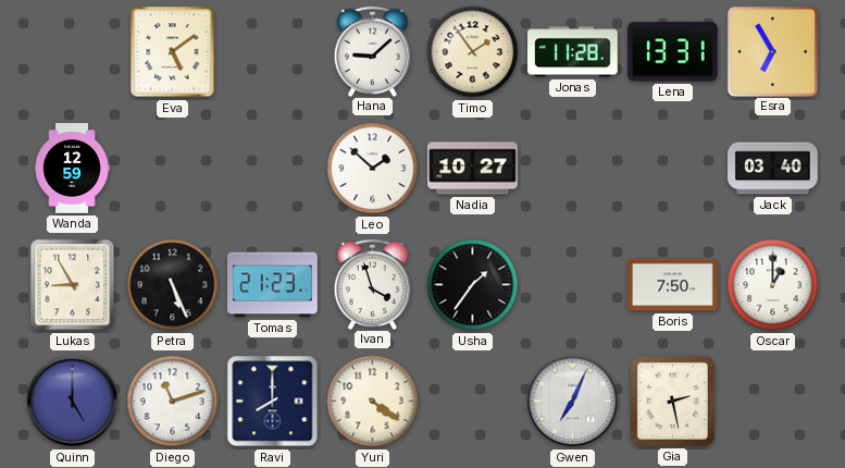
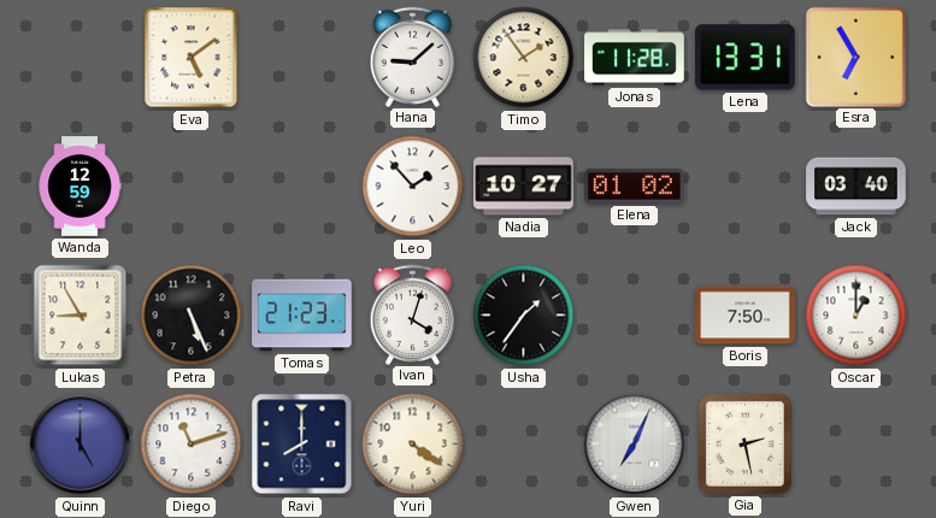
Leo: 1:52 -> 1:53 (413, 187)
Elena: none -> 01:02 (635, 187)
Ivan: 3:57 -> 4:03 (413, 314)
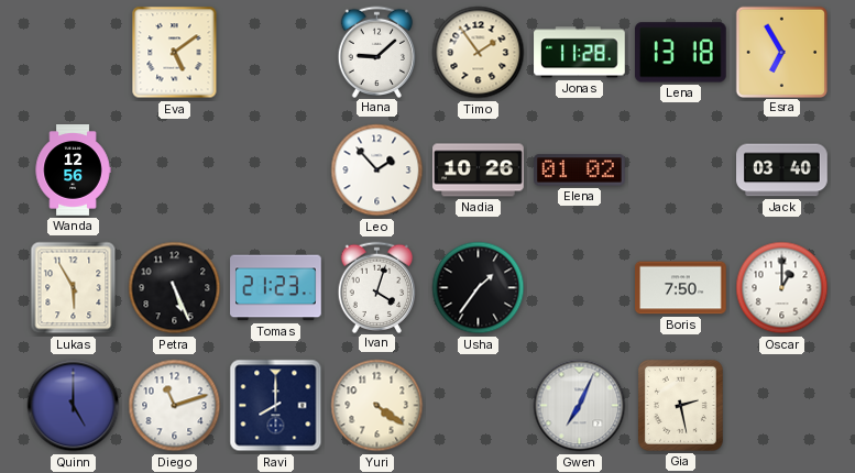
Lena: 13:31 -> 13:18 (680, 53)
Wanda: 12:59 -> 12:56 (73, 170)
Nadia: 10:27 -> 10:26 (479, 170)
Lukas: 8:55 -> 5:55 (74, 288)
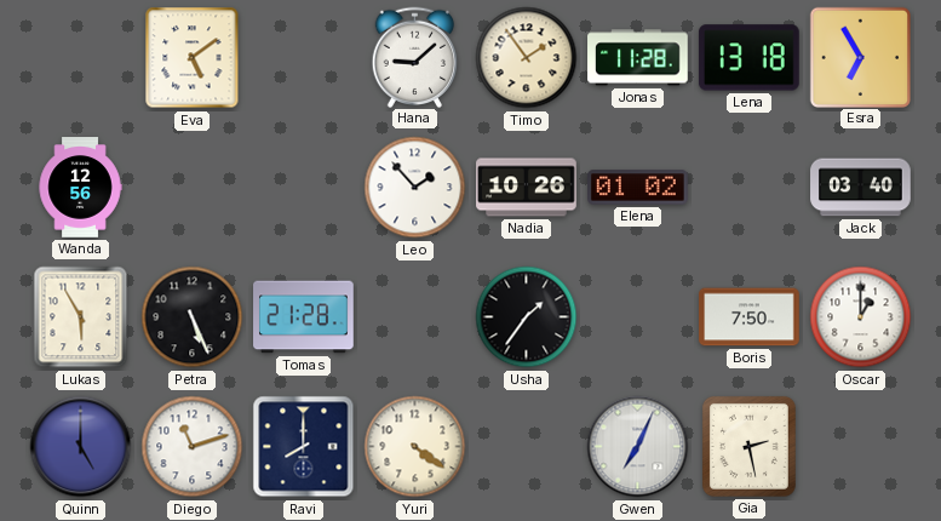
Tomas: 21:23 -> 21:28 (304, 317)
Ivan: 4:03 -> none (377, 287)
